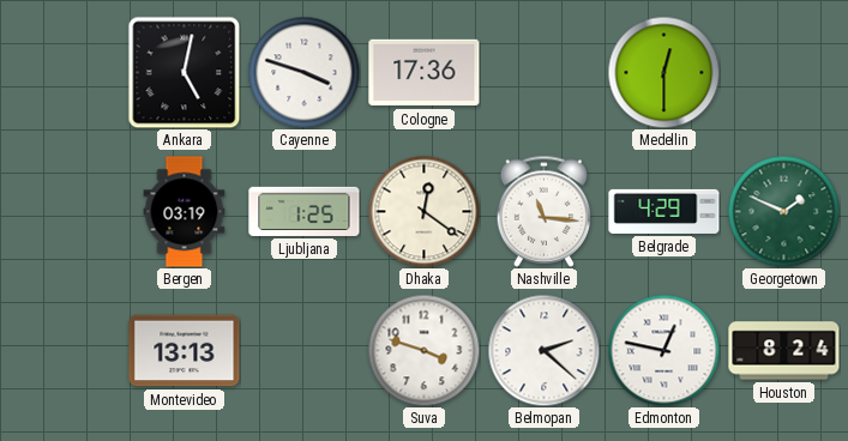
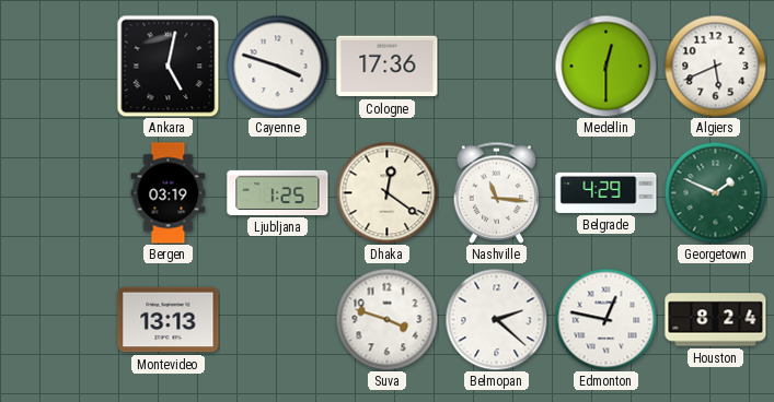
Algiers: none -> 5:41 (715, 66)
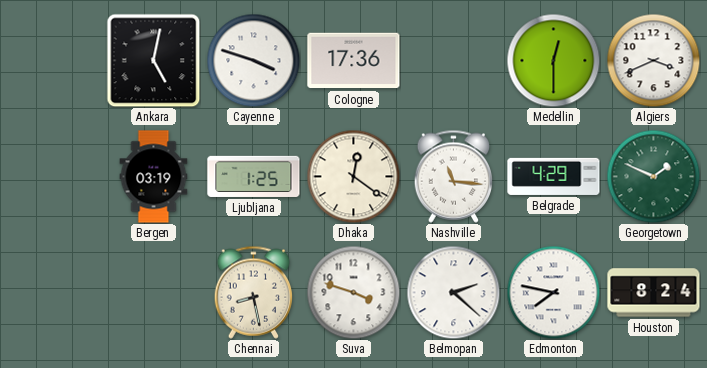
Algiers: 5:41 -> 3:41 (653, 60)
Montevideo: 13:13 -> none (169, 320)
Chennai: none -> 8:28 (254, 292)
Edmonton: 12:47 -> 7:47 (553, 292)
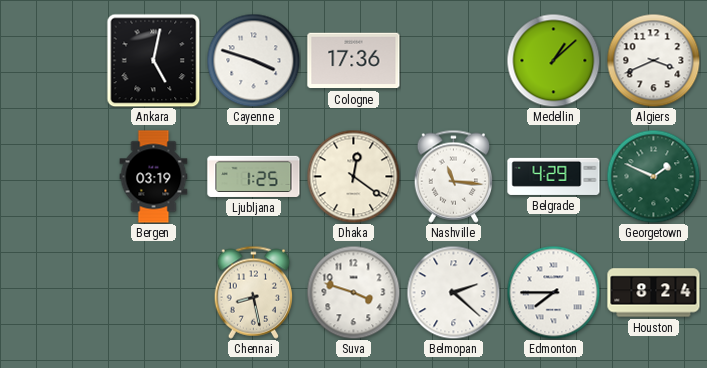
Medellin: 12:30 -> 1:08 (553, 60)
Edmonton: 7:47 -> 7:45 (553, 292)
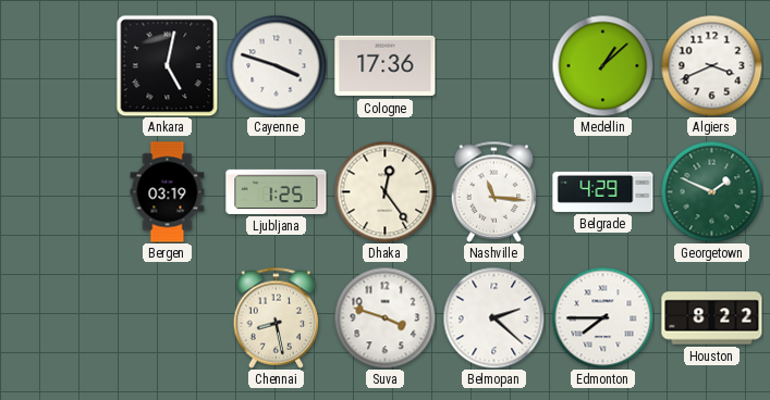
Dhaka: 12:21 -> 12:24 (384, 191)
Houston: 8:24 -> 8:22 (712, 318)
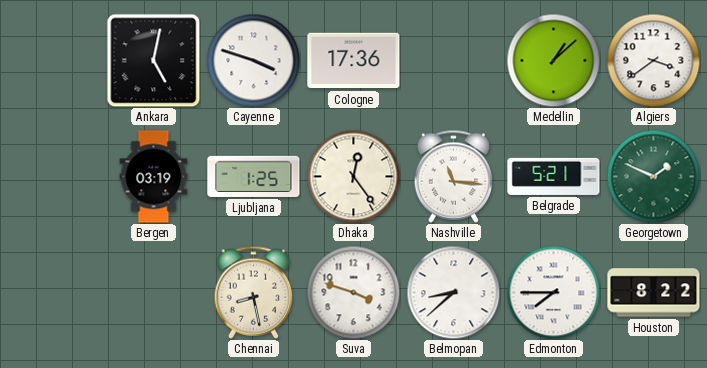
Algiers: 3:41 -> 3:39 (653, 60)
Belgrade: 4:29 -> 5:21 (554, 176)
Belmopan: 2:22 -> 8:38 (453, 292)
